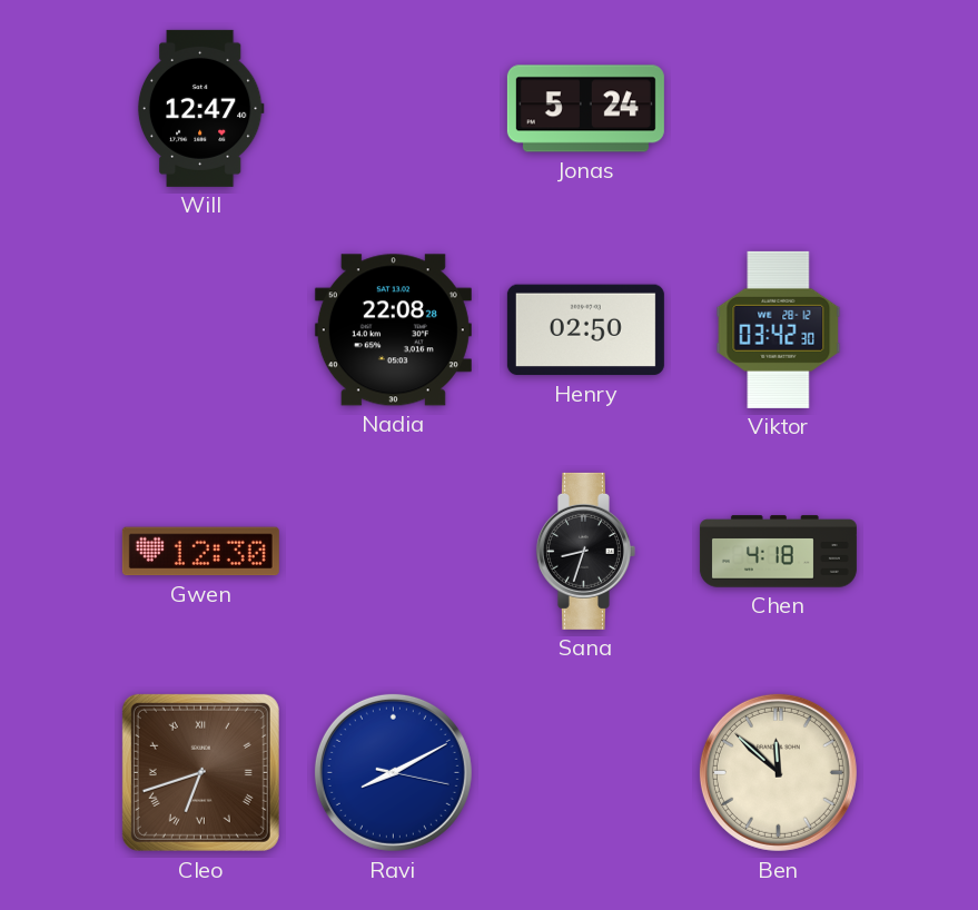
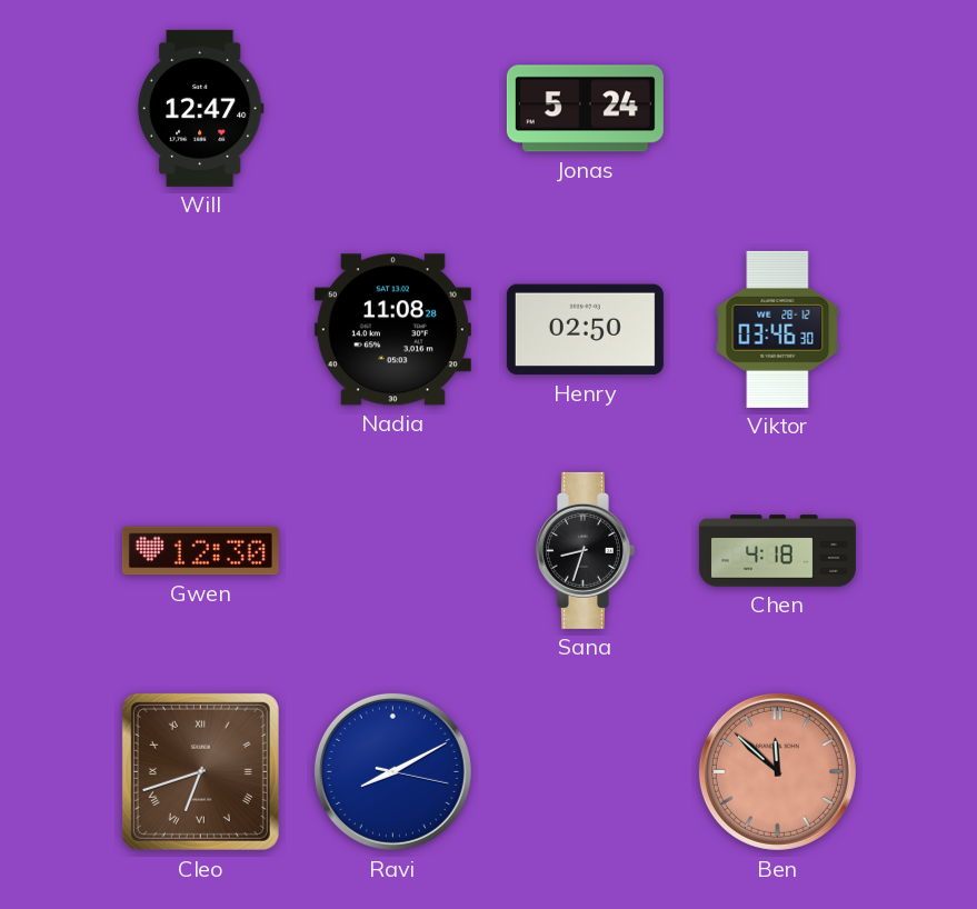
Nadia: 22:08 -> 11:08 (392, 330)
Viktor: 03:42 -> 03:46 (778, 329)
Ben dial: cream -> salmon (777, 771)
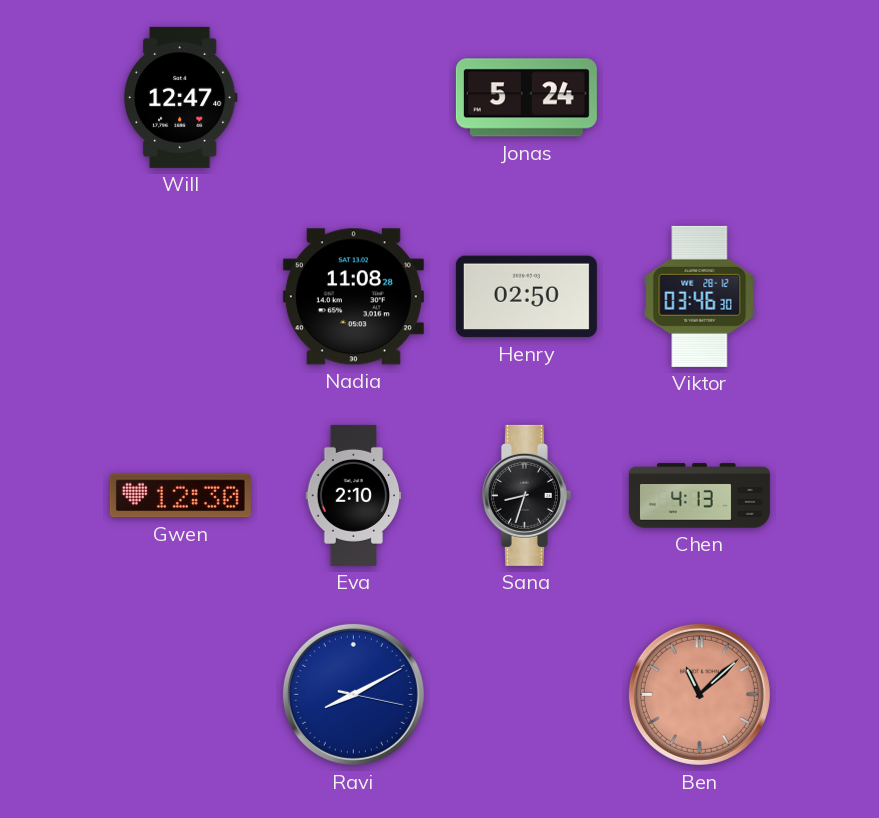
Eva: none -> 2:10 (354, 495)
Chen: 4:18 -> 4:13 (699, 496)
Cleo: 6:42 -> none (200, 771)
Ben: 11:52 -> 11:08 (699, 694)
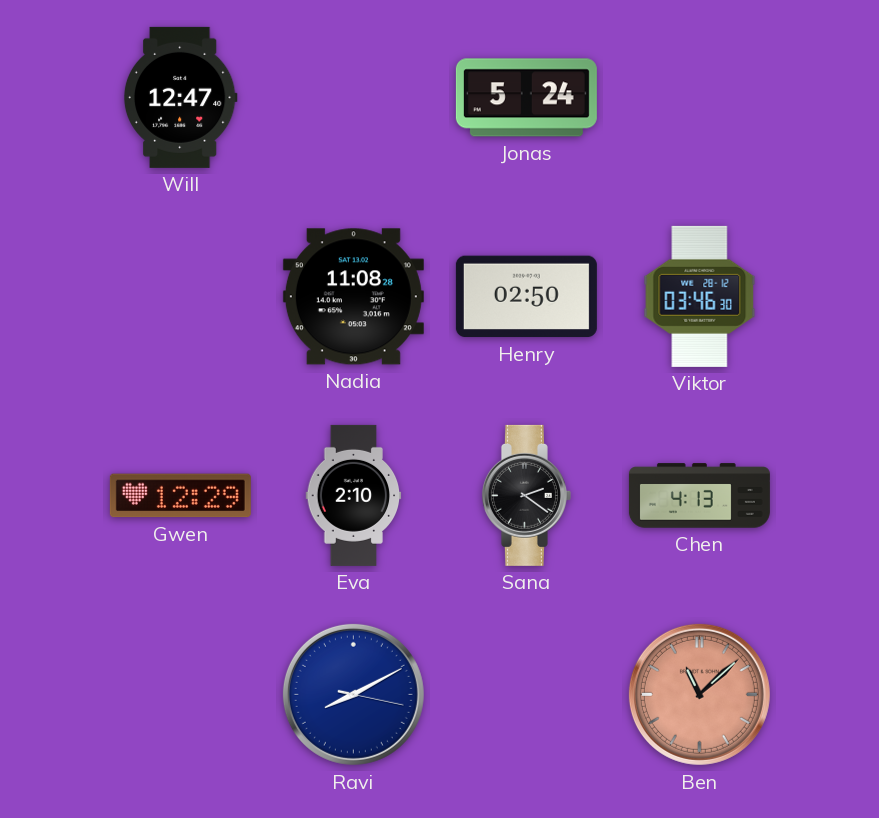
Gwen: 12:30 -> 12:29 (180, 496)
Sana: 8:33 -> 2:21 (526, 495)
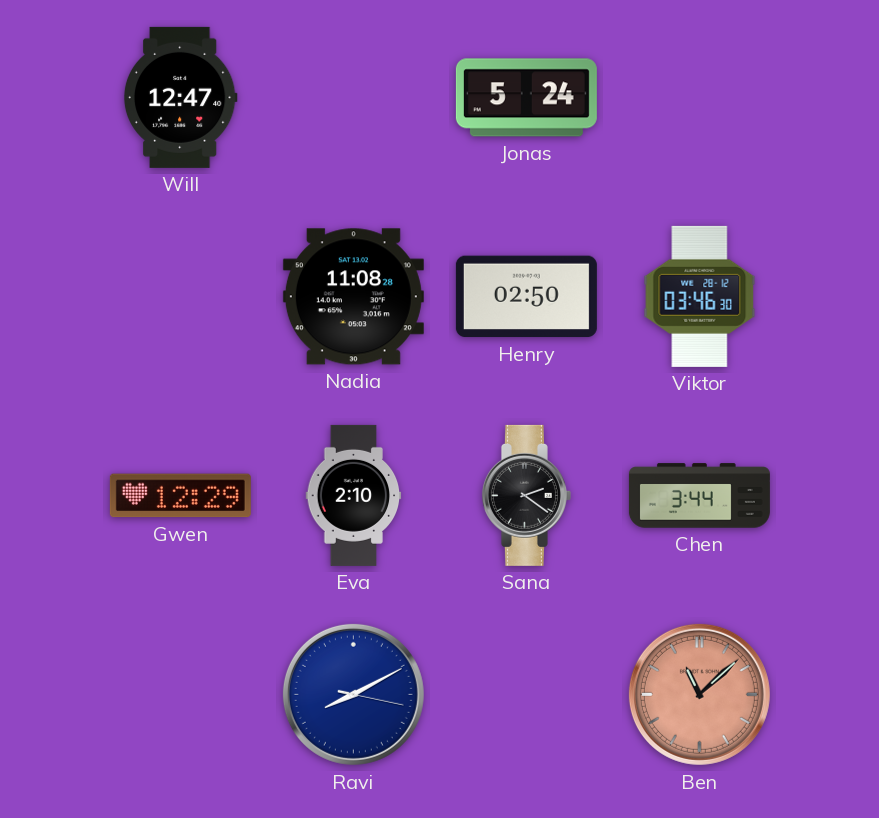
Chen: 4:13 -> 3:44 (699, 496)
